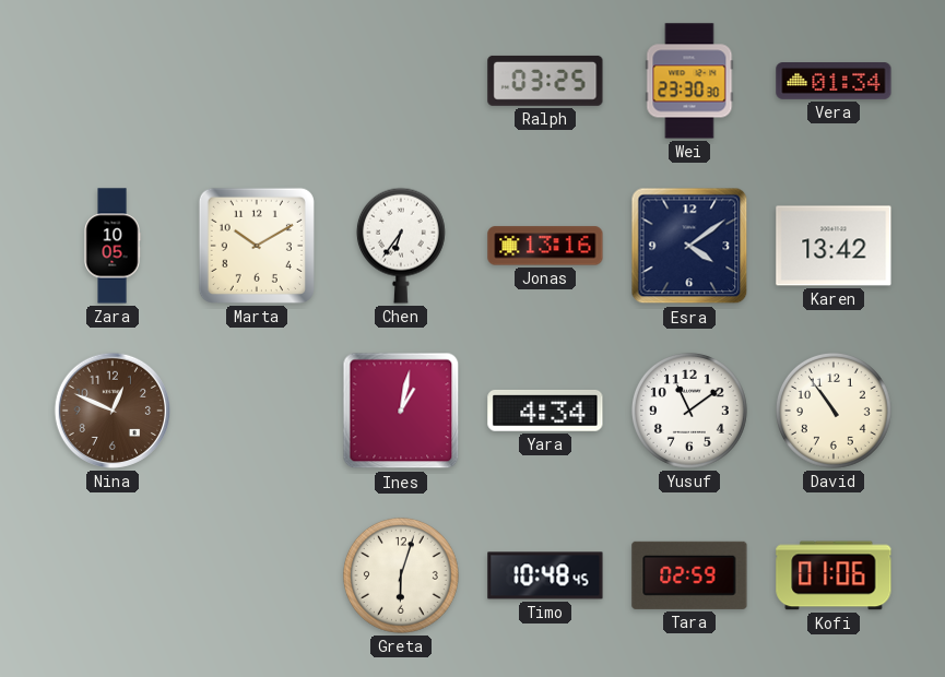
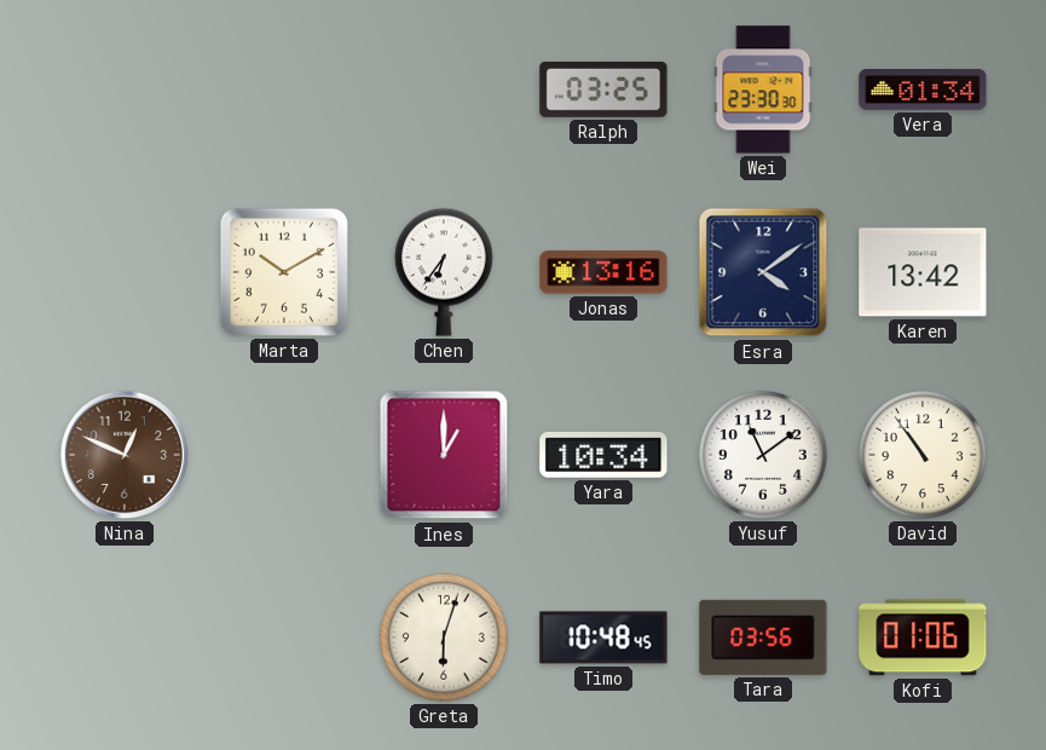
Zara: 10:05 -> none (113, 246)
Ines: 1:02 -> 1:00 (444, 455)
Yara: 4:34 -> 10:34 (603, 455)
Tara: 02:59 -> 03:56 (763, 637)
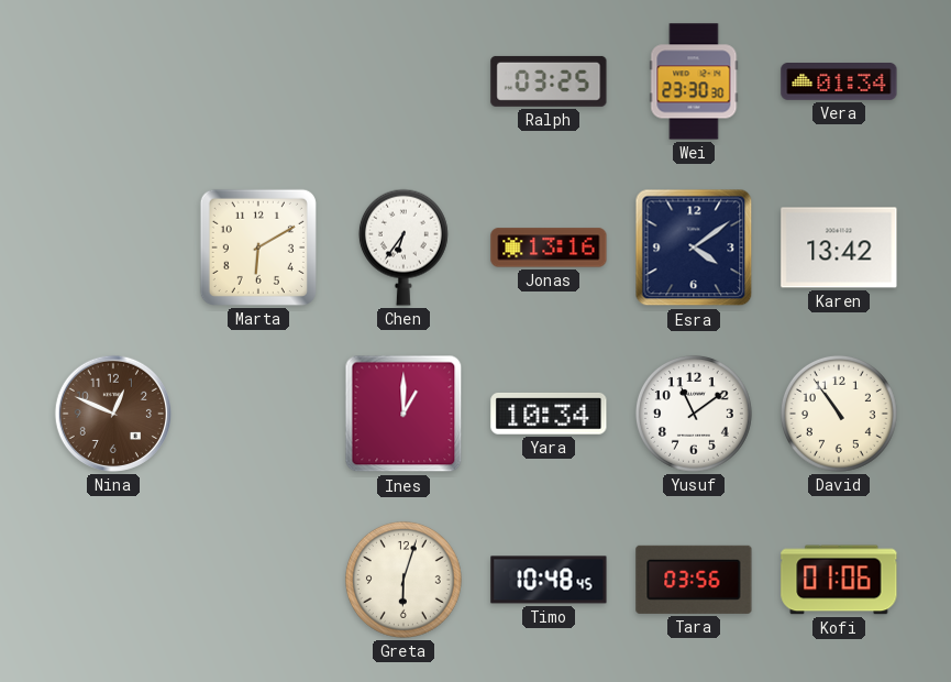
Marta: 10:10 -> 6:10 (258, 248)
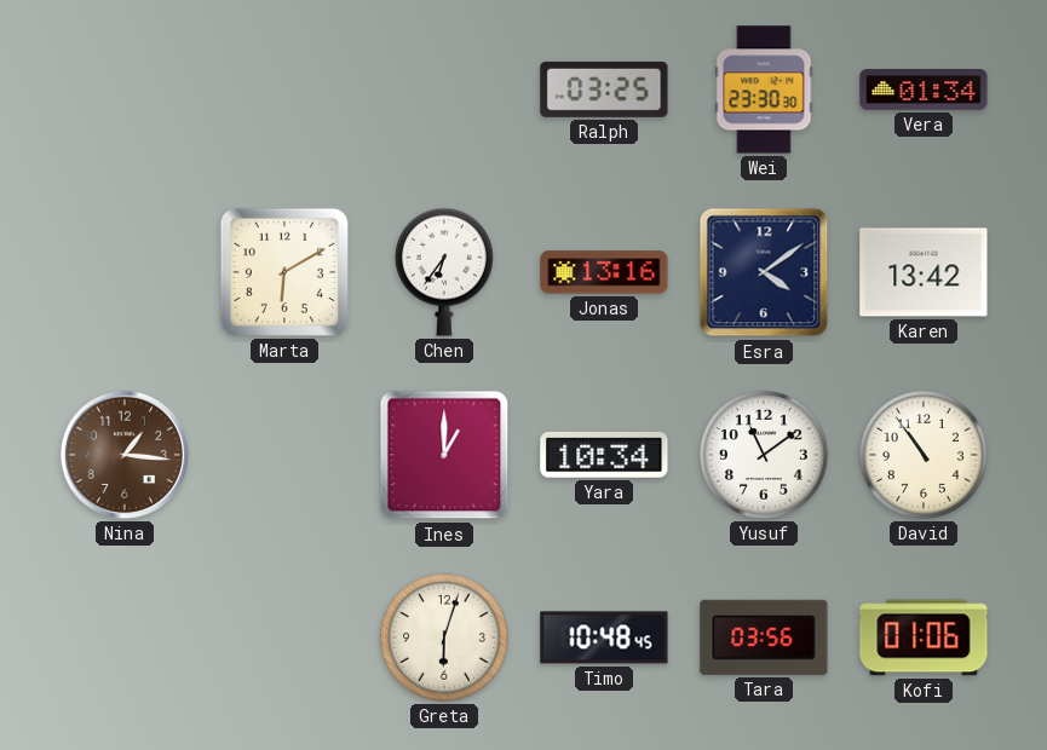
Nina: 12:49 -> 1:16 (125, 455)
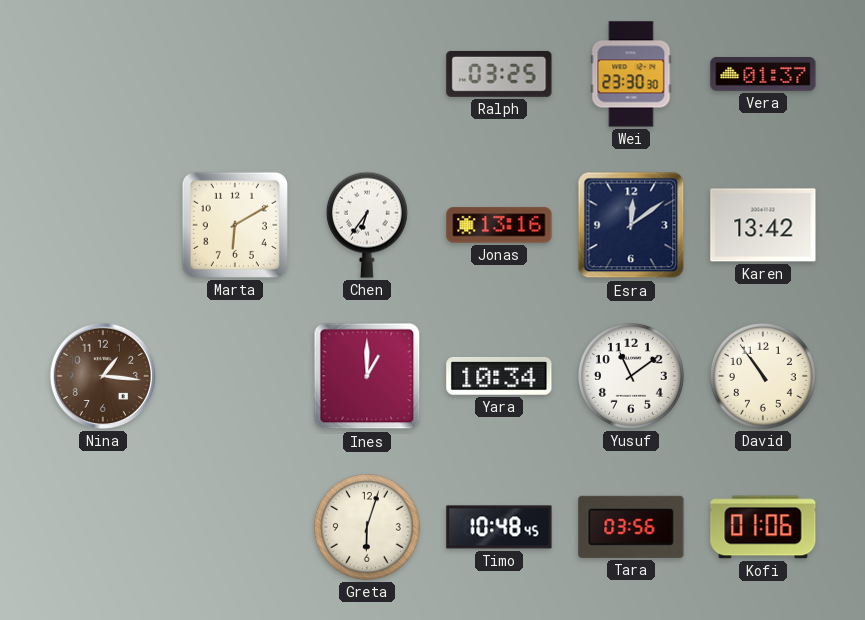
Vera: 01:34 -> 01:37 (763, 75)
Esra: 4:09 -> 12:09 (631, 225)
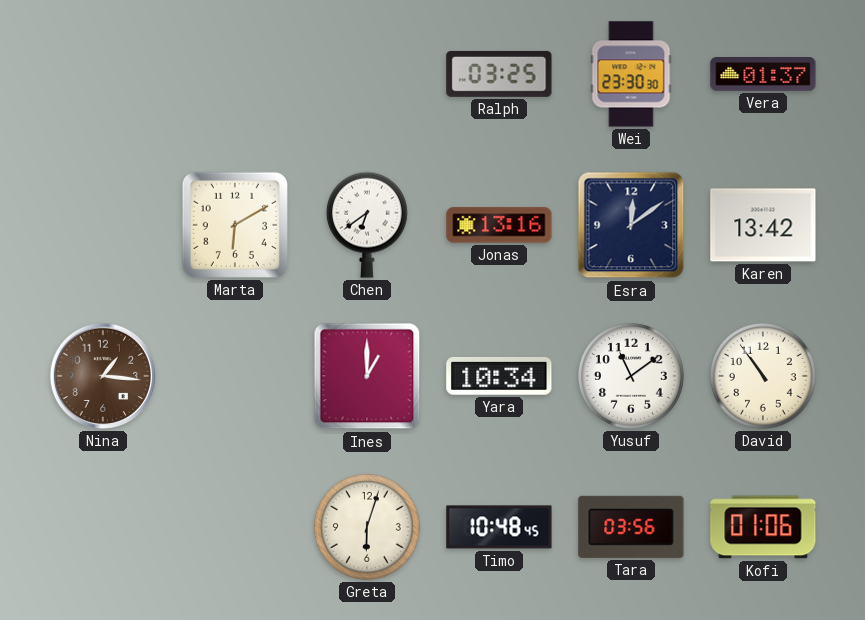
Chen: 6:36 -> 6:39 (367, 225)
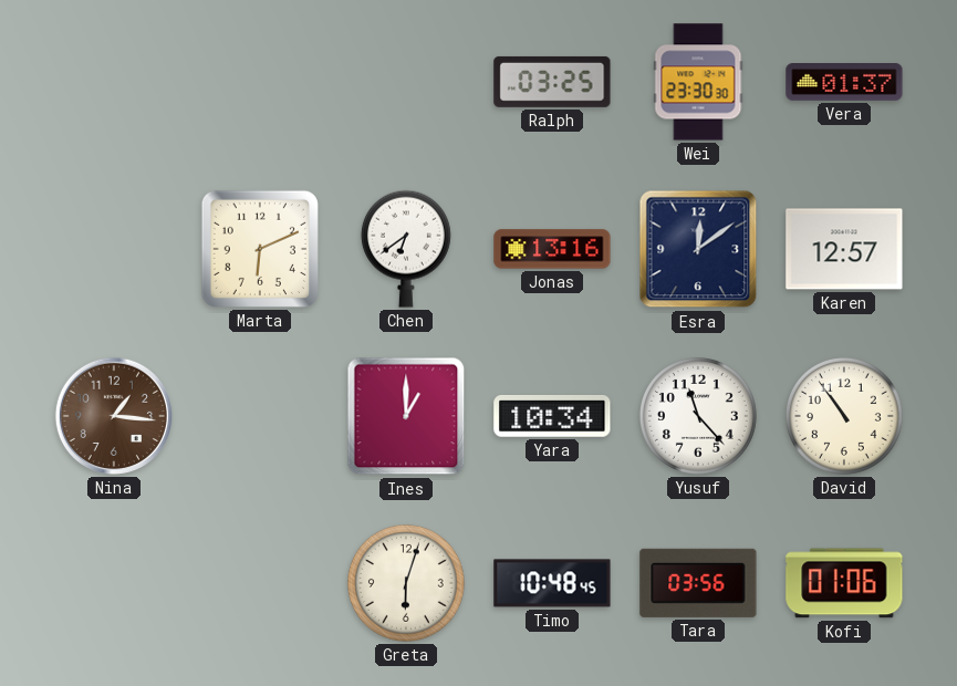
Marta: 6:10 -> 6:11 (260, 249)
Karen: 13:42 -> 12:57 (844, 249)
Yusuf: 11:09 -> 11:23 (698, 416)
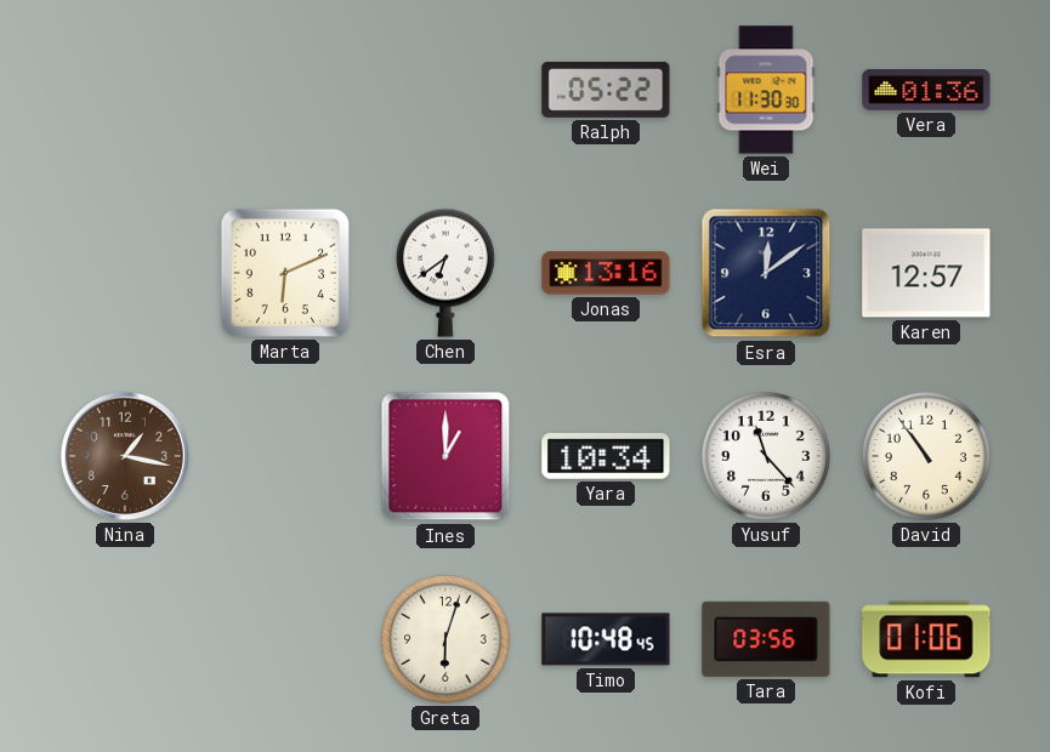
Ralph: 03:25 -> 05:22 (606, 90)
Wei: 23:30 -> 11:30 (766, 90)
Vera: 01:37 -> 01:36 (926, 91)
Nina: 1:16 -> 1:17 (125, 456)
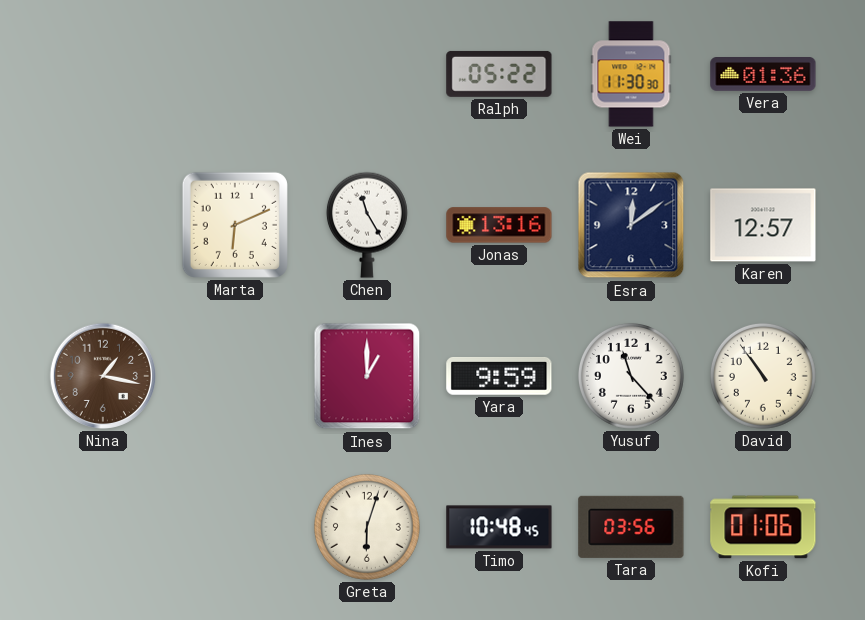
Chen: 6:39 -> 11:25 (367, 225)
Yara: 10:34 -> 9:59 (499, 376)
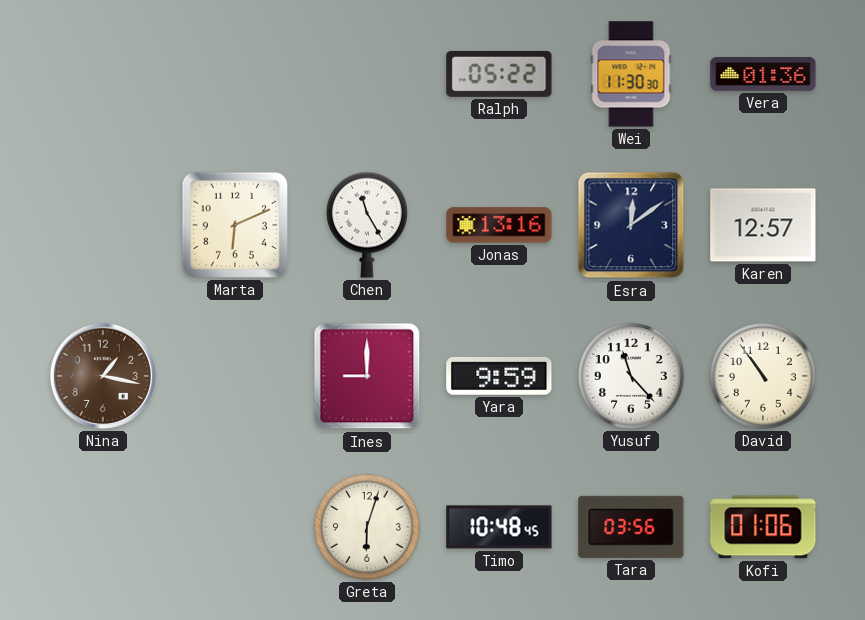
Ines: 1:00 -> 9:00 (367, 376)
